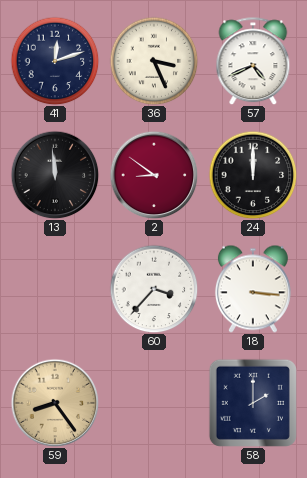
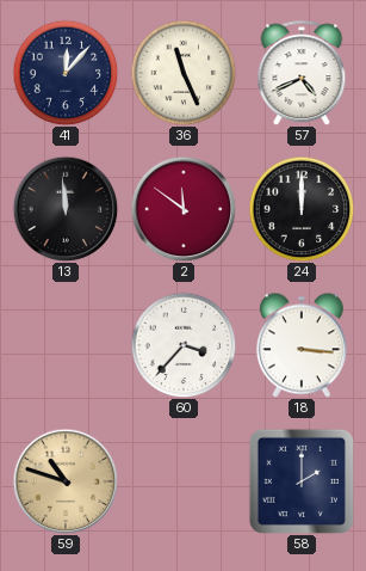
41: 12:12 -> 12:07 (66, 73)
36: 3:26 -> 11:26 (184, 73)
2: 8:51 -> 11:51 (184, 209)
59: 8:24 -> 10:48 (66, 481)
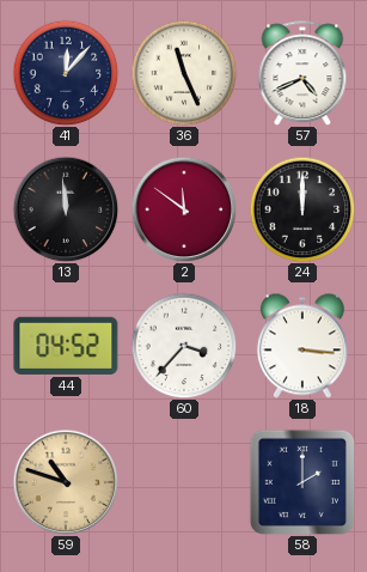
44: none -> 04:52 (66, 346)
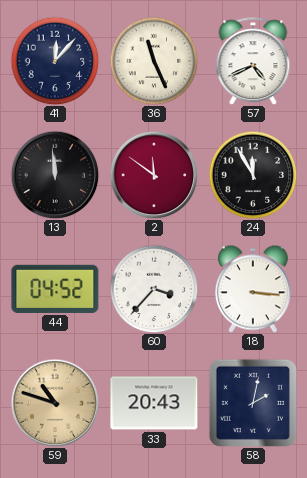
24: 12:00 -> 11:55 (253, 175)
33: none -> 20:43 (154, 403)
58: 2:00 -> 2:02 (253, 403)
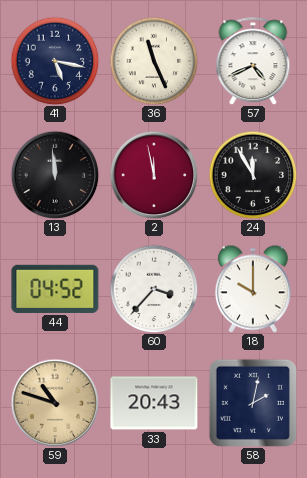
41: 12:07 -> 5:17 (55, 61)
2: 11:51 -> 11:58 (154, 175)
18: 3:16 -> 10:00 (253, 289)
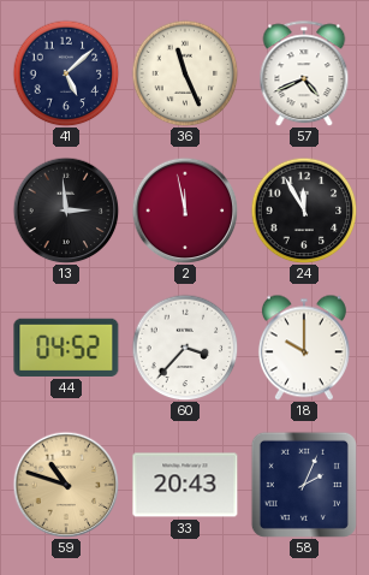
41: 5:17 -> 5:08 (66, 73)
13: 11:59 -> 2:59 (66, 211)
58: 2:02 -> 2:04 (304, 485)
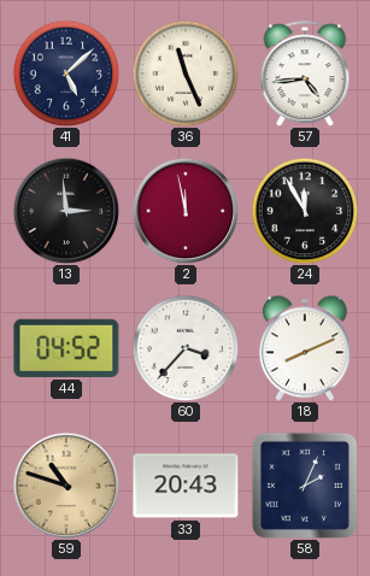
57: 4:41 -> 4:44 (305, 74)
18: 10:00 -> 8:11 (305, 348)
